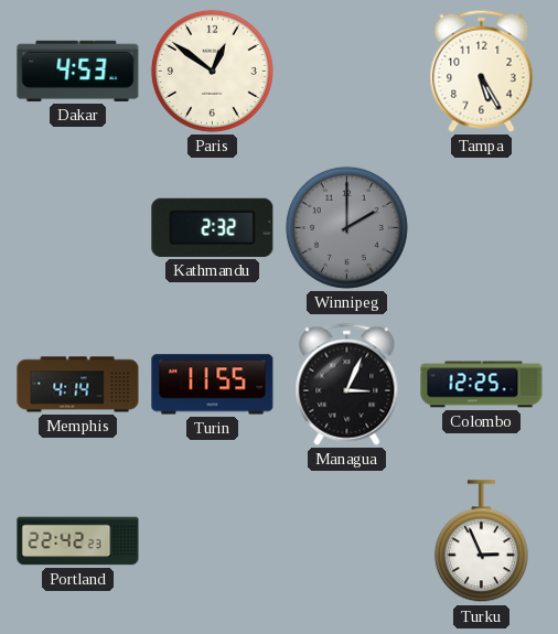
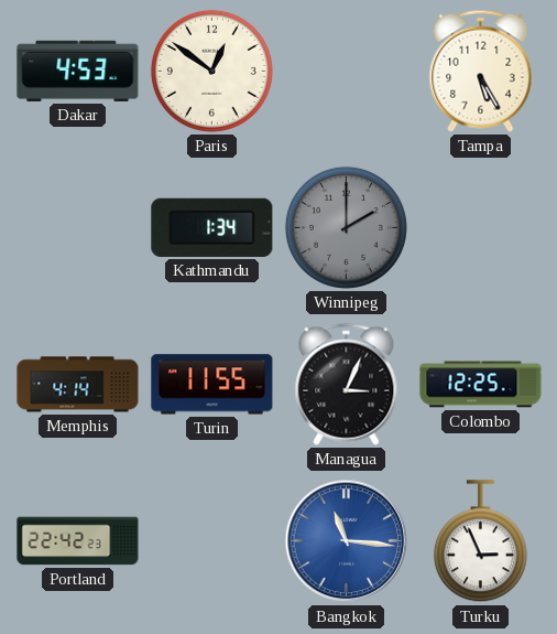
Kathmandu: 2:32 -> 1:34 (212, 227)
Bangkok: none -> 11:16 (347, 541)
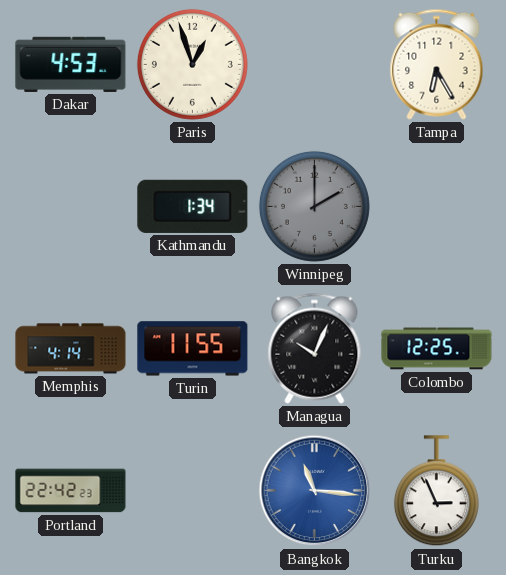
Paris: 12:51 -> 12:57 (192, 64)
Tampa: 5:25 -> 6:25 (437, 64)
Managua: 3:04 -> 10:04 (315, 348)
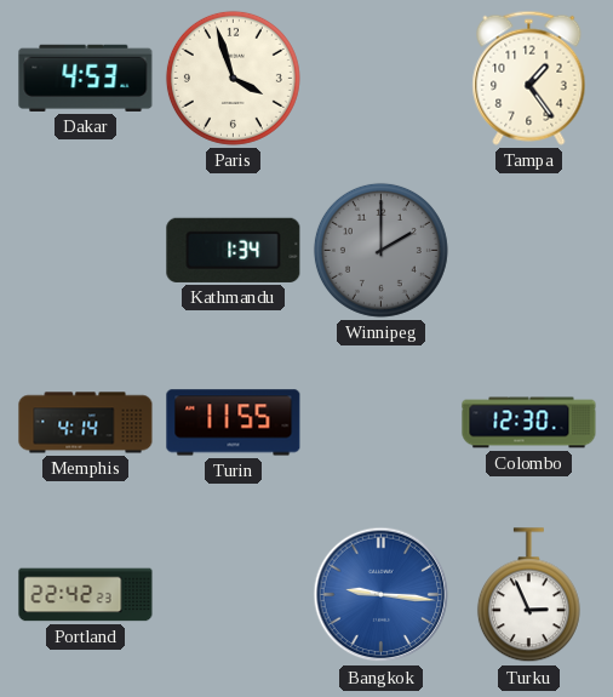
Paris: 12:57 -> 3:57 (233, 78)
Tampa: 6:25 -> 1:24 (529, 78)
Managua: 10:04 -> none (315, 348)
Colombo: 12:25 -> 12:30 (529, 423)
Bangkok: 11:16 -> 9:16 (382, 595)
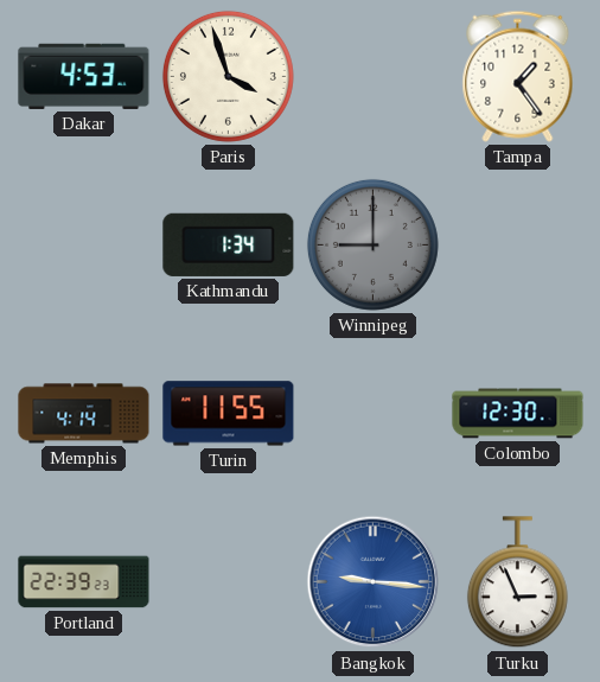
Winnipeg: 2:00 -> 9:00 (372, 244)
Portland: 22:42 -> 22:39 (84, 582)
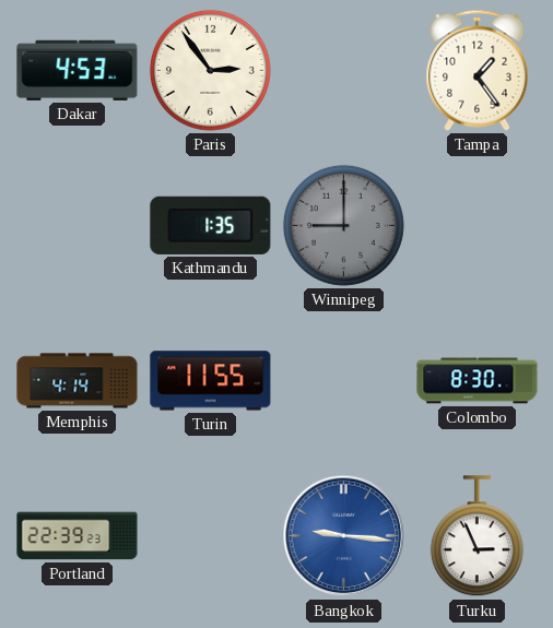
Paris: 3:57 -> 2:54 (210, 70)
Kathmandu: 1:34 -> 1:35 (211, 225)
Colombo: 12:30 -> 8:30 (478, 381)
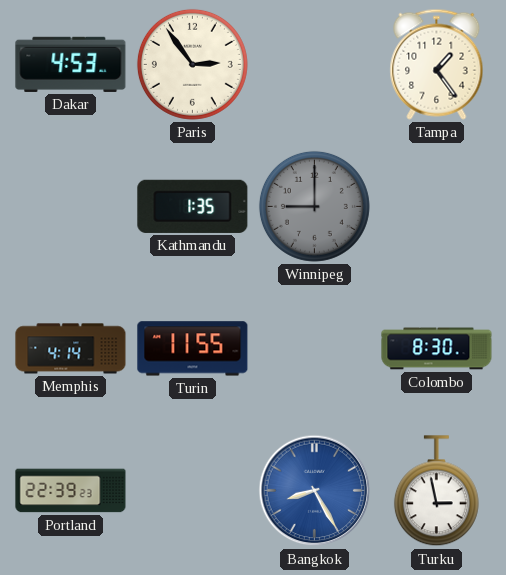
Bangkok: 9:16 -> 8:25 (315, 491)
Turku: 2:56 -> 2:58 (436, 491)
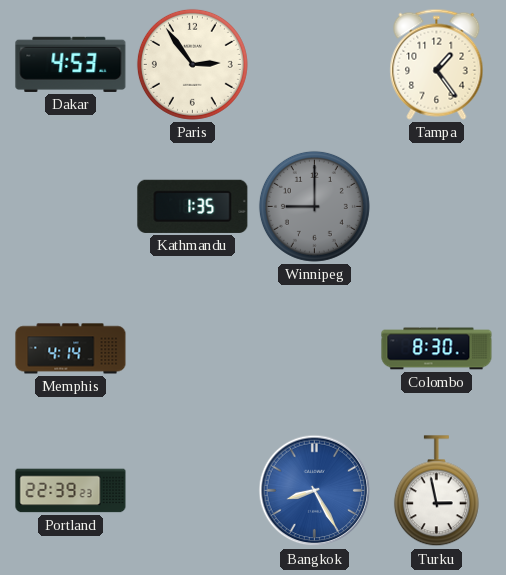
Turin: 11:55 -> none (193, 349)
